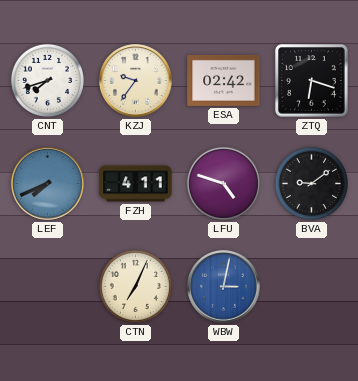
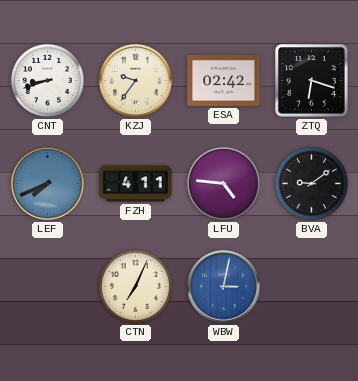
CNT: 7:42 -> 8:42 (47, 80)
LFU: 4:48 -> 4:46 (223, 183)
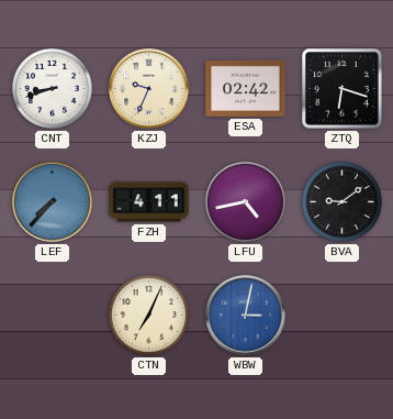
KZJ: 9:36 -> 9:34 (149, 89)
LEF: 7:41 -> 7:37 (53, 202)
LFU: 4:46 -> 4:43 (245, 201)
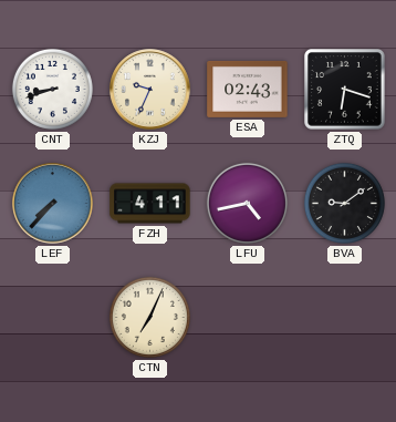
ESA: 02:42 -> 02:43 (248, 89)
WBW: 3:02 -> none (246, 316)
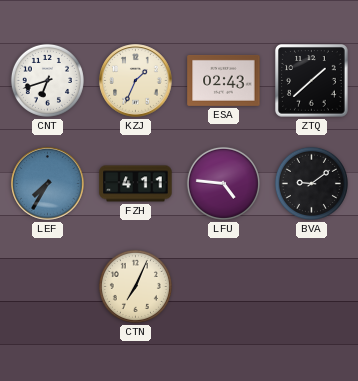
CNT: 8:42 -> 6:42 (47, 80)
KZJ: 9:34 -> 1:34 (136, 81)
ZTQ: 6:18 -> 1:38 (312, 81)
LEF: 7:37 -> 7:35 (48, 184)
LFU: 4:43 -> 4:46 (223, 183)
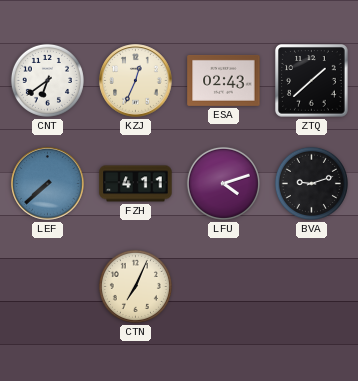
CNT: 6:42 -> 6:39 (47, 80)
KZJ: 1:34 -> 12:34 (136, 81)
LEF: 7:35 -> 7:38 (48, 184)
LFU: 4:46 -> 4:12 (223, 183)
BVA: 9:09 -> 9:12 (311, 183)
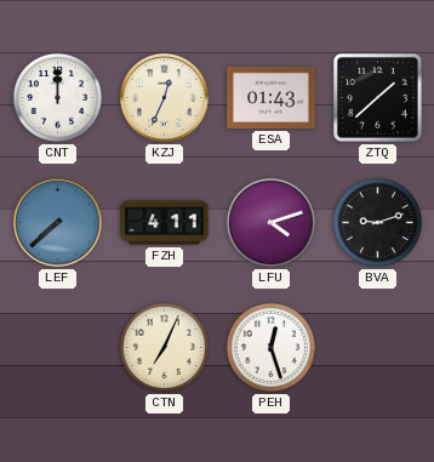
CNT: 6:39 -> 12:00 (57, 97)
ESA: 02:43 -> 01:43 (272, 97)
PEH: none -> 12:27 (270, 347)
